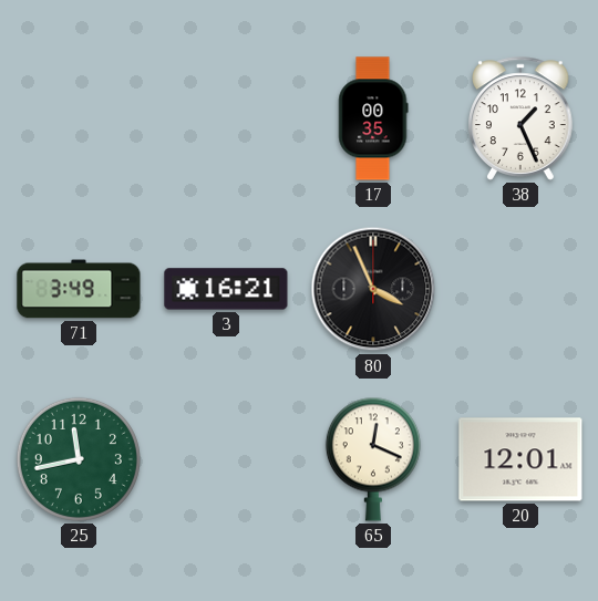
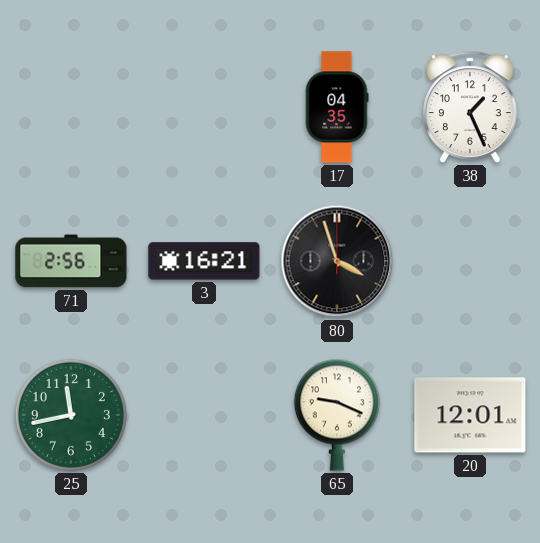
17: 00:35 -> 04:35 (337, 107)
71: 3:49 -> 2:56 (71, 261)
80: 3:56 -> 3:57 (337, 261)
65: 12:19 -> 9:19 (337, 415)
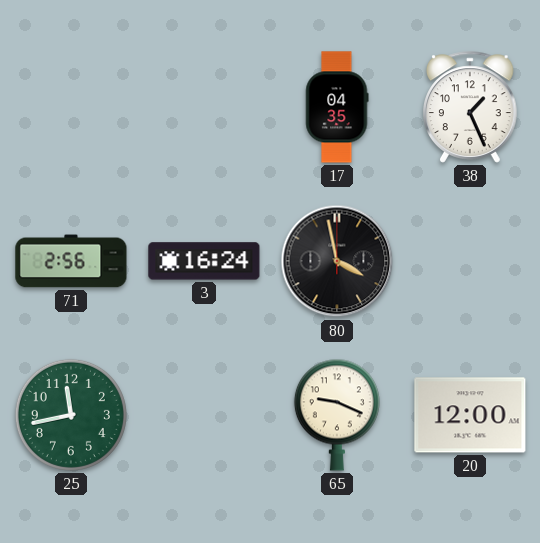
3: 16:21 -> 16:24 (204, 261)
80: 3:57 -> 3:58 (337, 261)
20: 12:01 -> 12:00 (470, 415)
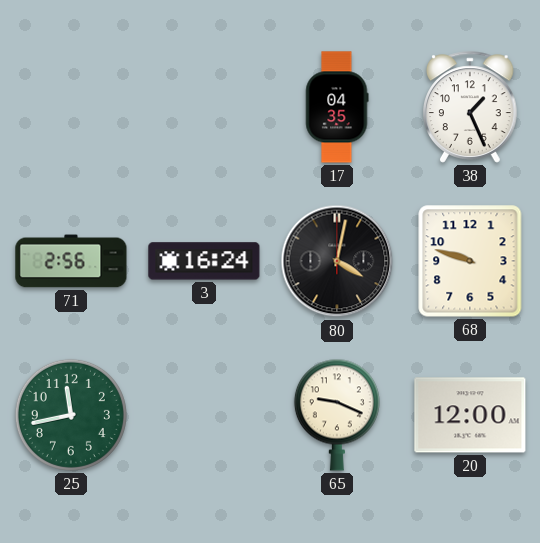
80: 3:58 -> 4:02 (337, 261)
68: none -> 9:48 (470, 261)
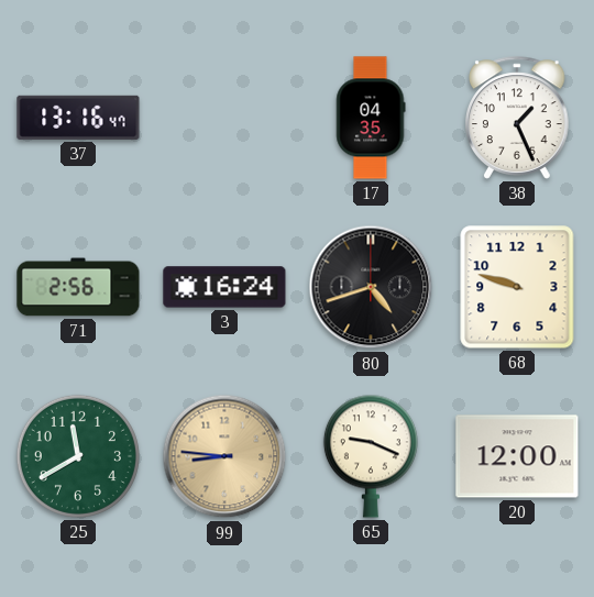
37: none -> 13:16 (78, 118)
80: 4:02 -> 4:42 (371, 287)
25: 11:43 -> 11:40 (78, 456)
99: none -> 8:46 (224, 456)
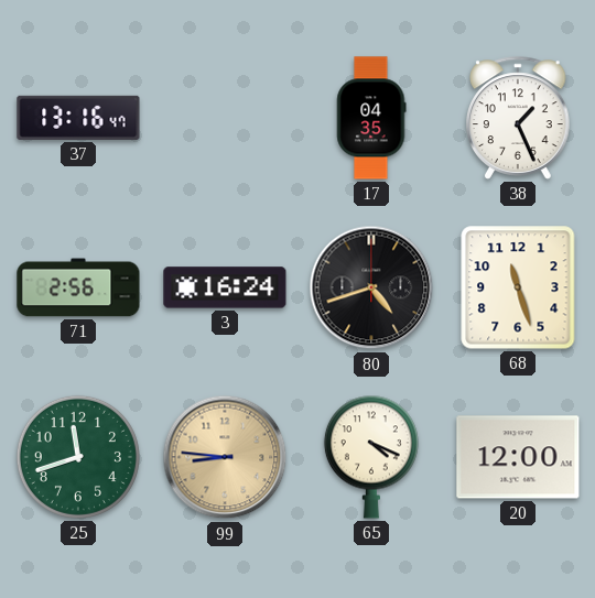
68: 9:48 -> 11:27 (518, 287)
25: 11:40 -> 11:42 (78, 457)
65: 9:19 -> 4:19 (371, 457)
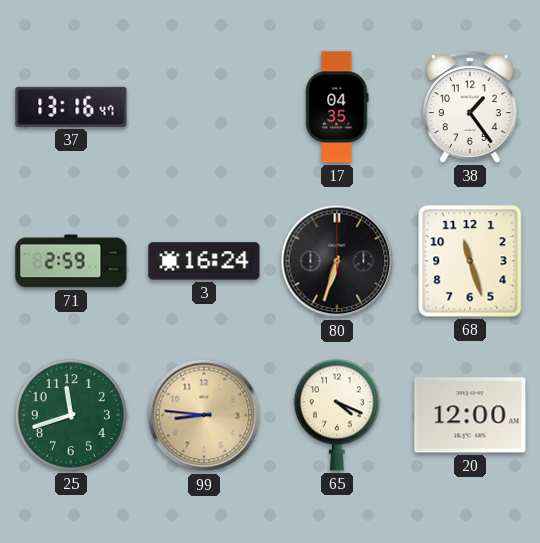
38: 1:26 -> 1:24 (471, 107)
71: 2:56 -> 2:59 (71, 261)
80: 4:42 -> 6:33 (337, 261)
